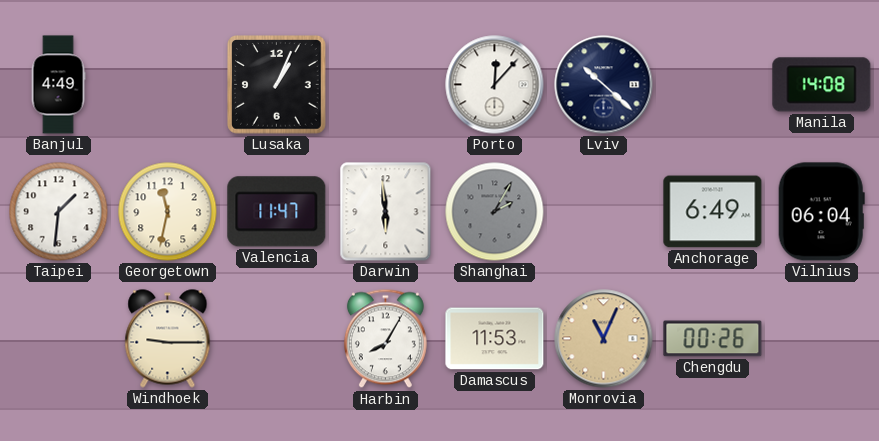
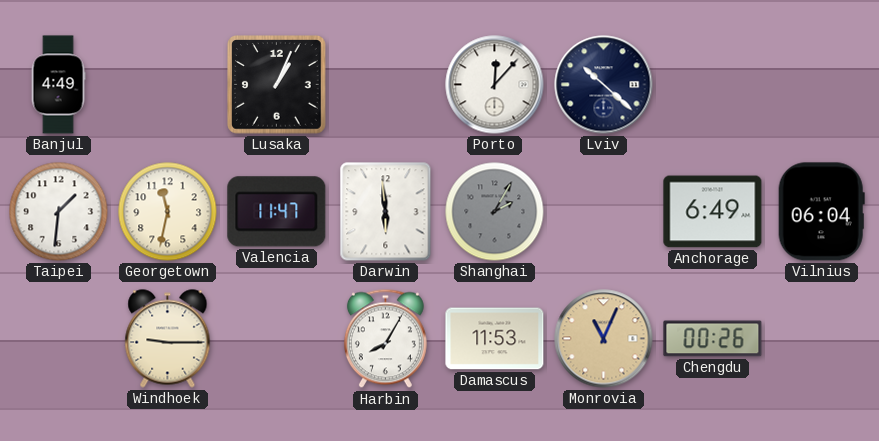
Manila: 14:08 -> none (822, 85)
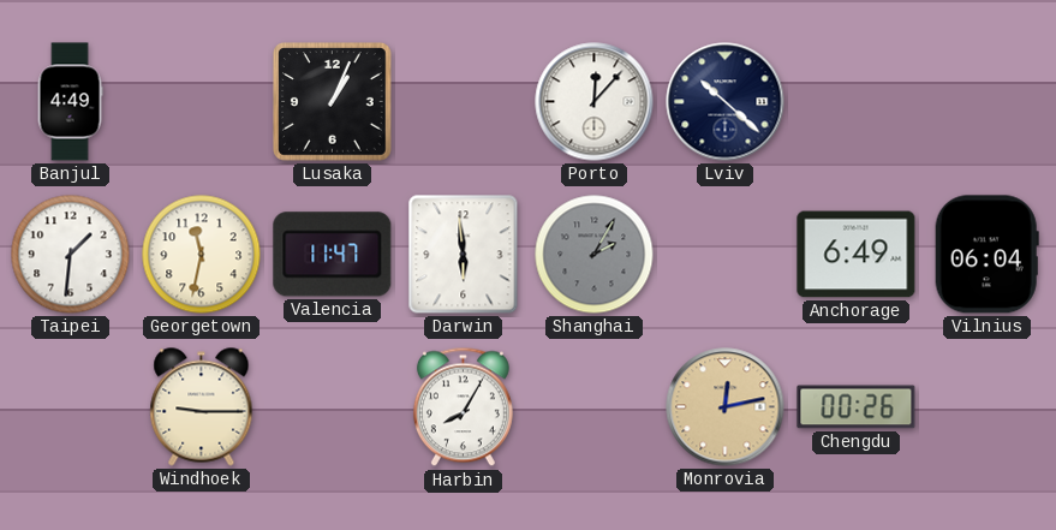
Damascus: 11:53 -> none (495, 339)
Monrovia: 11:04 -> 12:13 (726, 407)
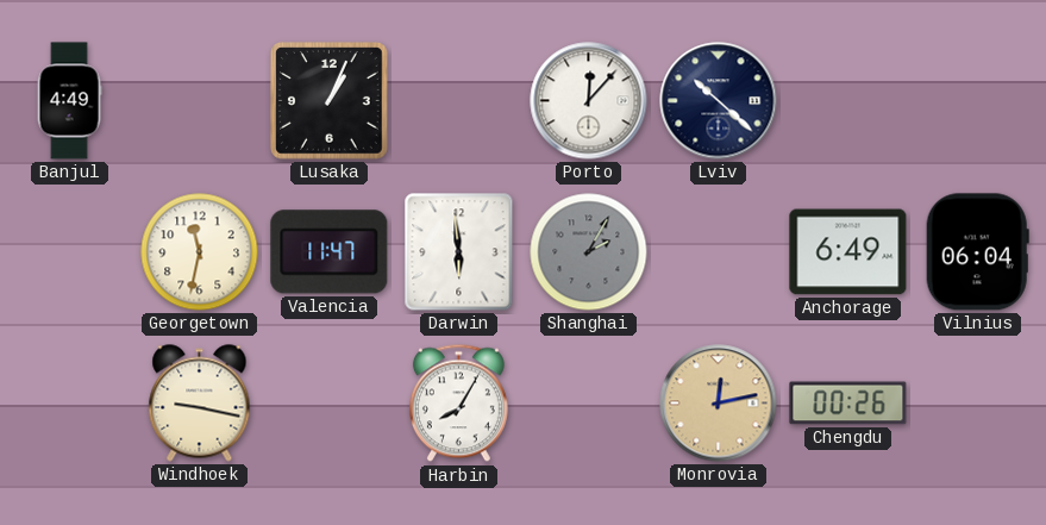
Taipei: 1:31 -> none (71, 255)
Windhoek: 9:15 -> 9:17 (200, 404)
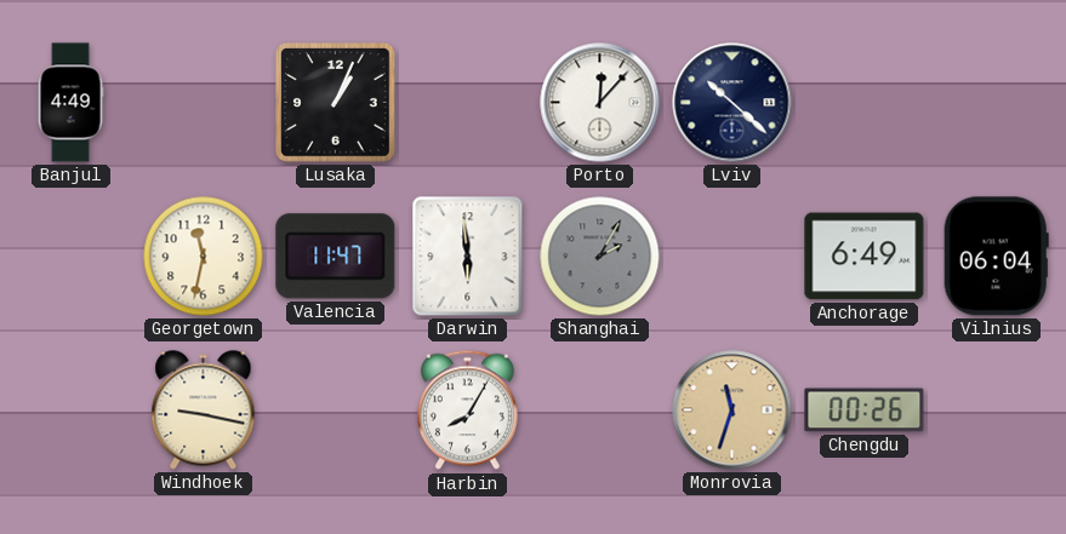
Monrovia: 12:13 -> 11:33 (732, 410)
